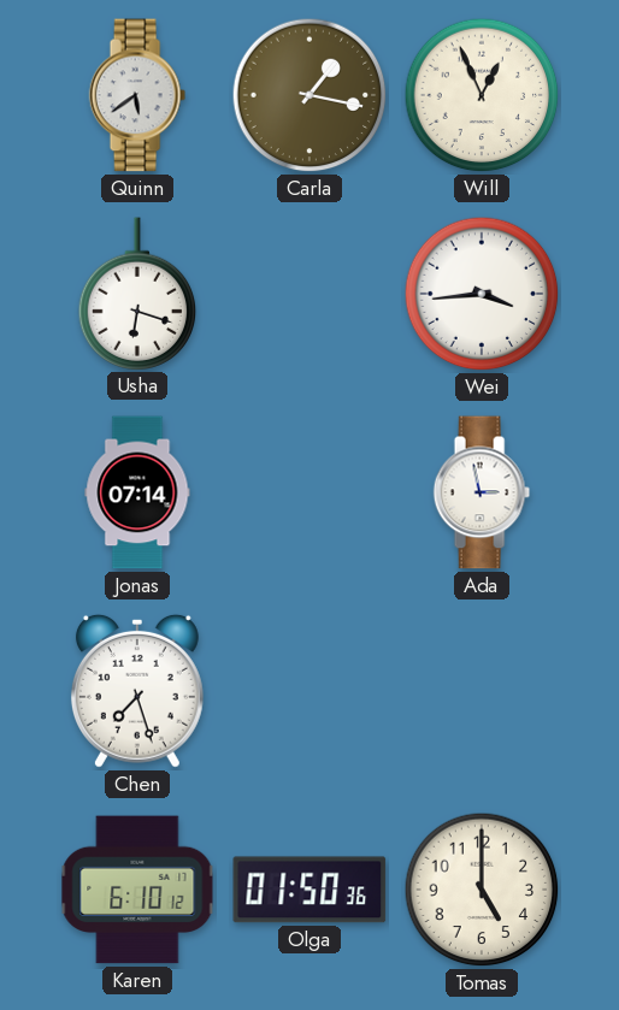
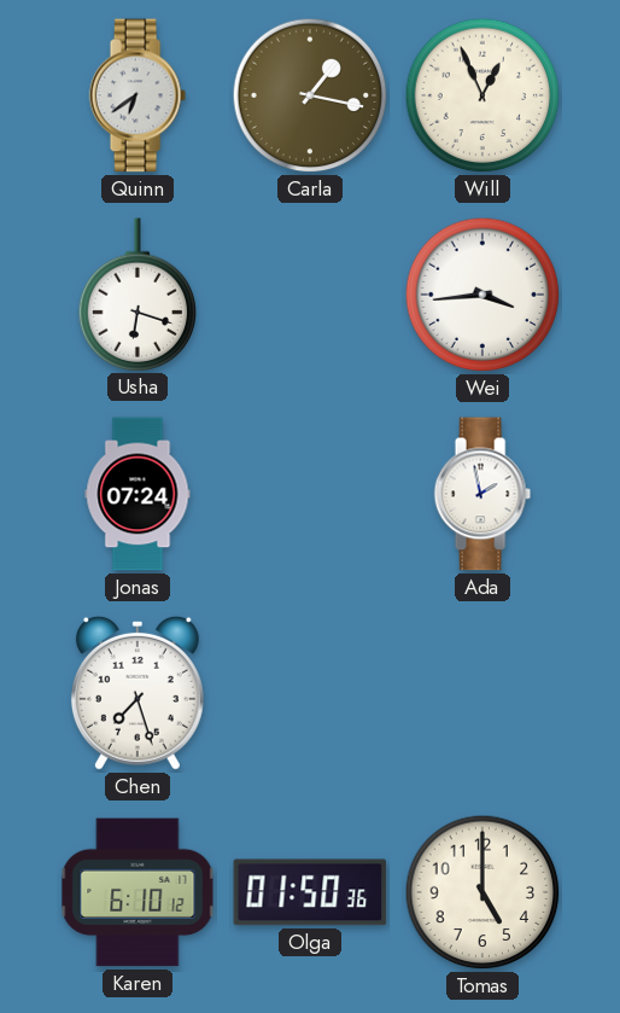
Quinn: 5:39 -> 6:39 (138, 95)
Jonas: 07:14 -> 07:24 (138, 494)
Ada: 2:58 -> 1:58 (482, 494)
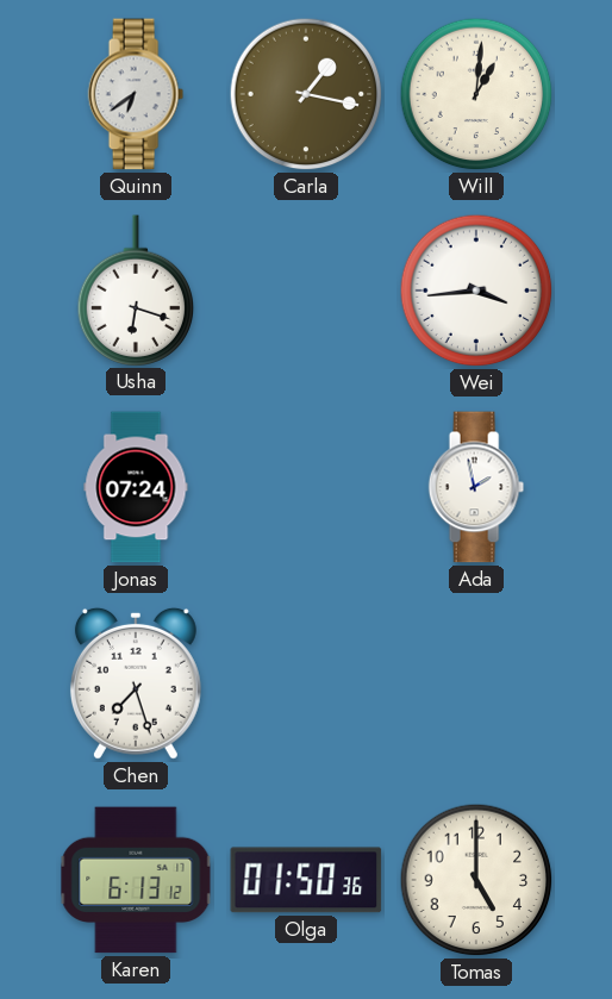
Will: 12:56 -> 1:01 (476, 94)
Karen: 6:10 -> 6:13 (136, 880)
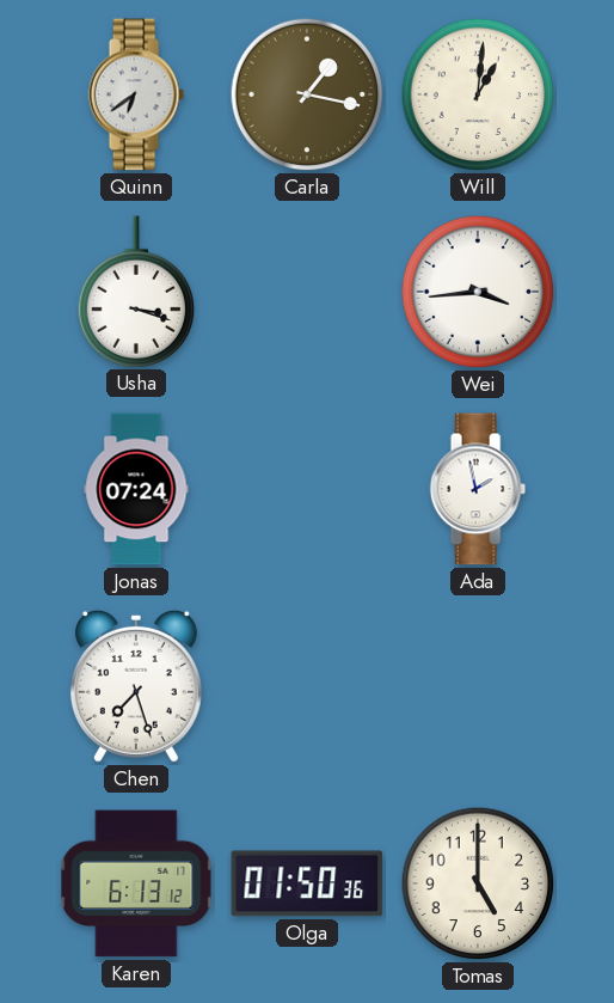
Usha: 6:18 -> 3:18 (136, 292)
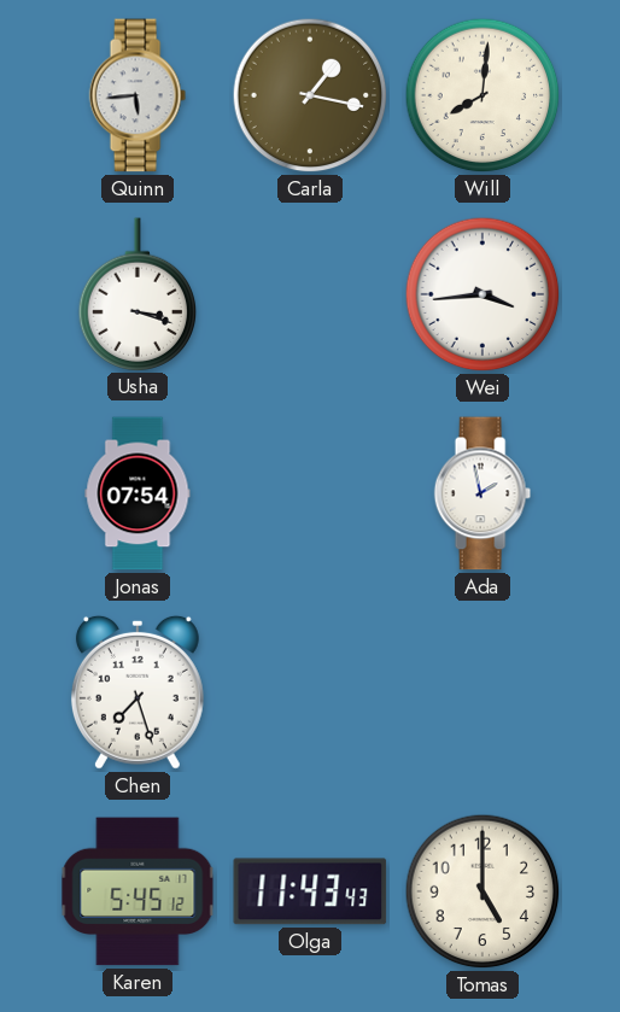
Quinn: 6:39 -> 5:44 (138, 95)
Will: 1:01 -> 8:01 (482, 95)
Jonas: 07:24 -> 07:54 (138, 493)
Karen: 6:13 -> 5:45 (138, 891)
Olga: 01:50 -> 11:43 (310, 891)
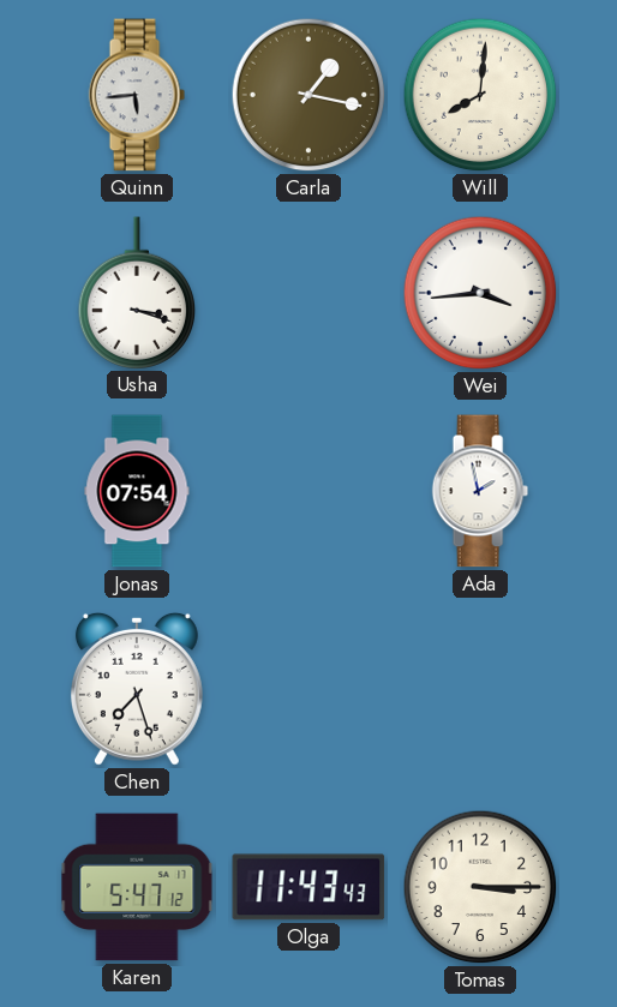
Karen: 5:45 -> 5:47 (137, 887)
Tomas: 5:00 -> 3:15 (480, 887)
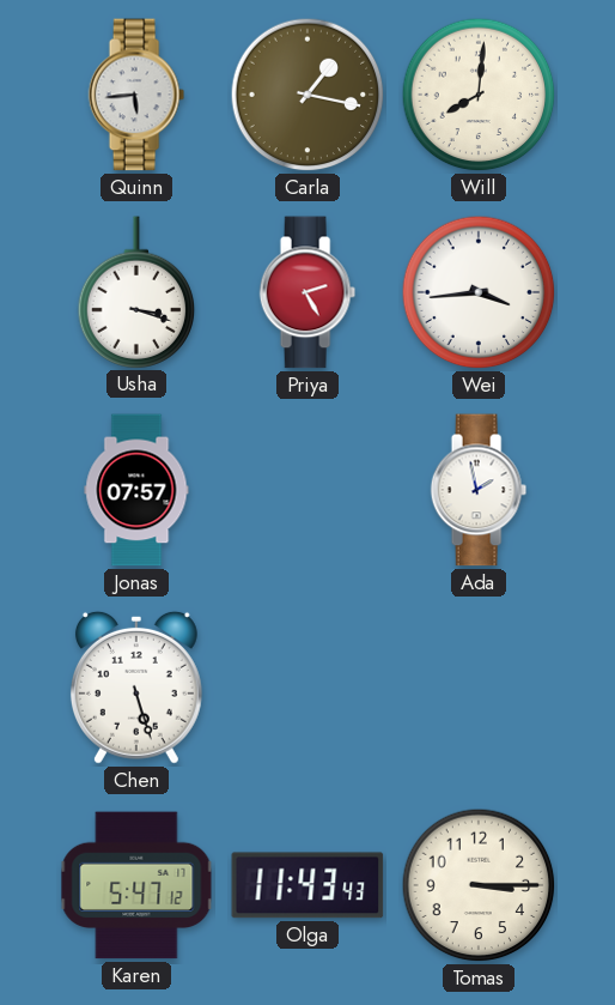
Priya: none -> 2:25 (307, 292)
Jonas: 07:54 -> 07:57 (136, 490)
Chen: 7:27 -> 5:27 (136, 688)
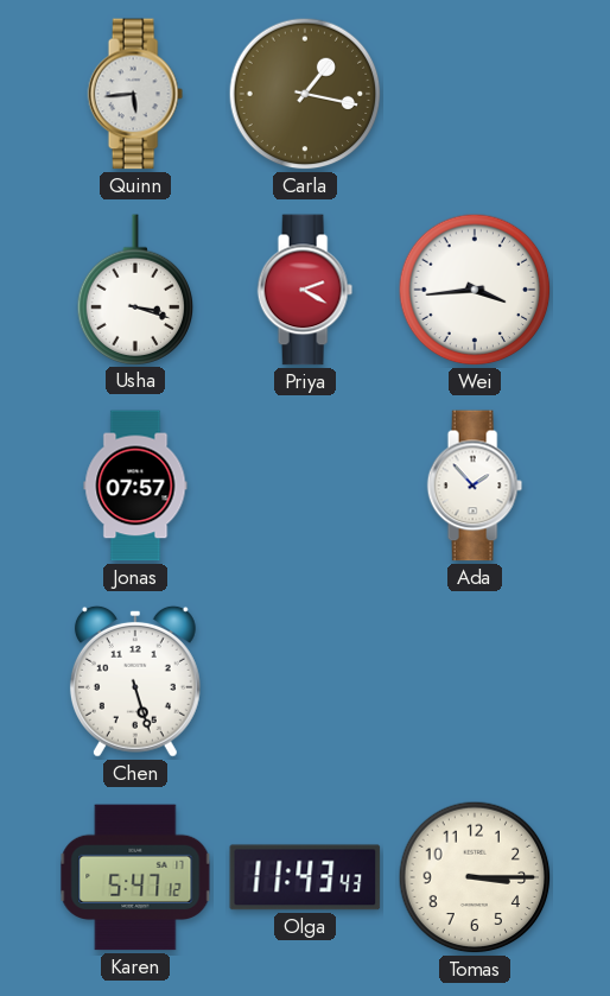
Will: 8:01 -> none (479, 95)
Priya: 2:25 -> 2:20 (305, 290)
Ada: 1:58 -> 1:53 (475, 486)
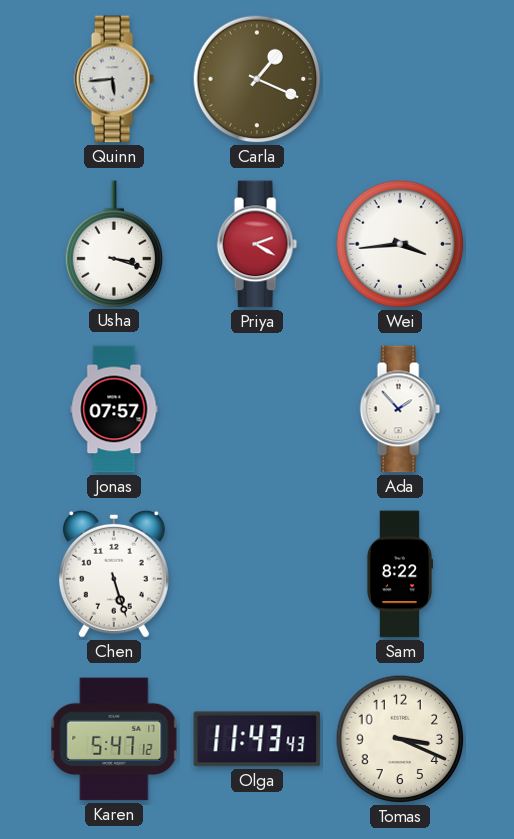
Carla: 1:17 -> 1:19 (257, 79)
Sam: none -> 8:22 (399, 574)
Tomas: 3:15 -> 3:19 (400, 739)
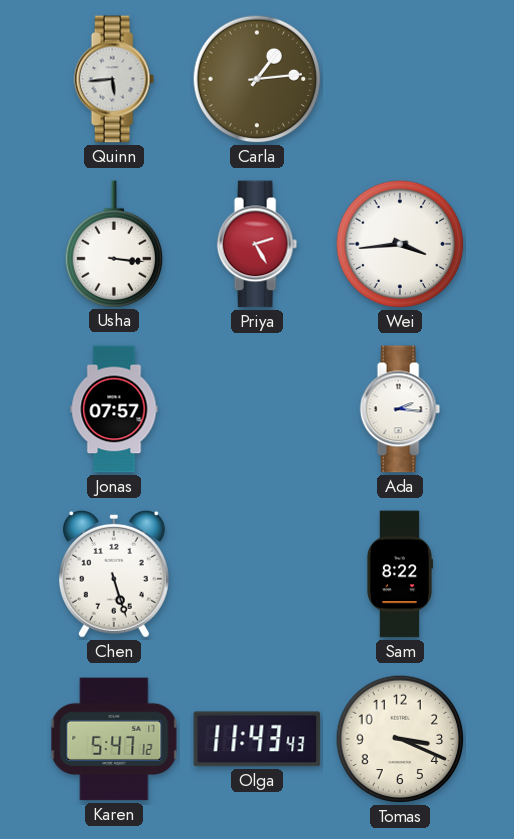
Carla: 1:19 -> 1:14 (257, 79)
Usha: 3:18 -> 3:16 (114, 244)
Priya: 2:20 -> 2:25 (257, 244)
Ada: 1:53 -> 2:16 (400, 409)
